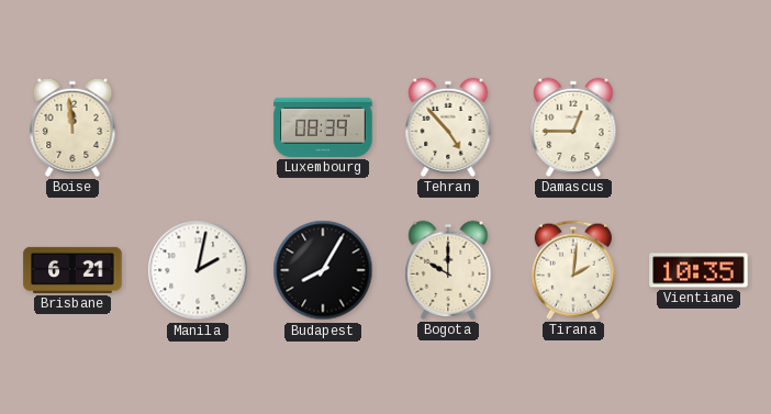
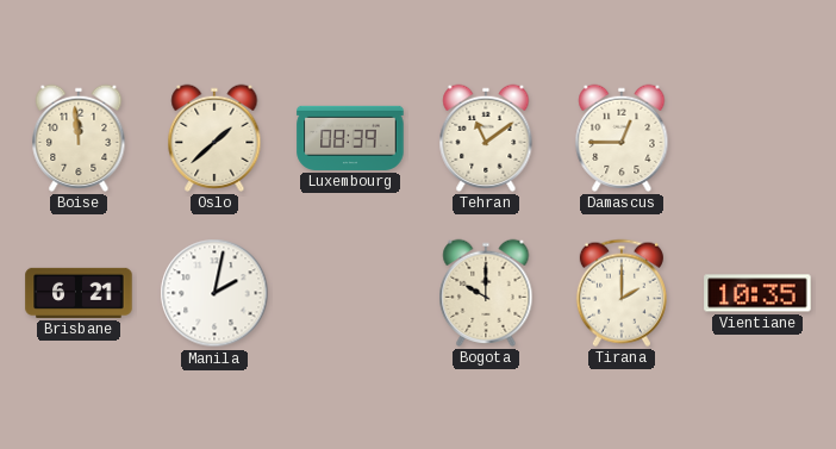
Oslo: none -> 1:38 (214, 138)
Tehran: 4:53 -> 11:09 (486, 138)
Budapest: 8:05 -> none (323, 270)
Tirana: 2:01 -> 2:00 (622, 293)
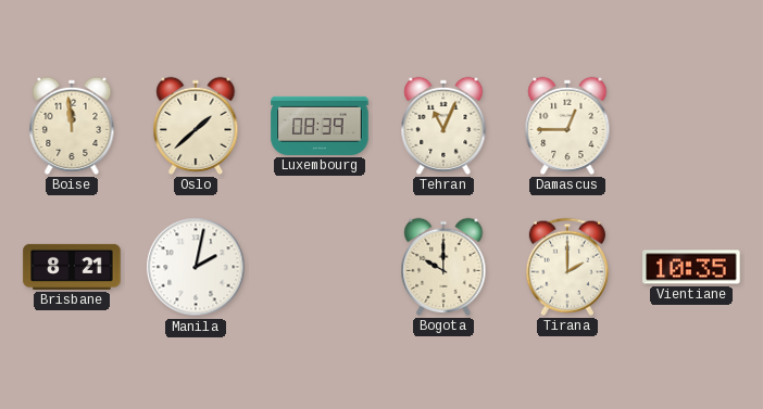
Tehran: 11:09 -> 11:04 (443, 126)
Brisbane: 6:21 -> 8:21 (72, 267)
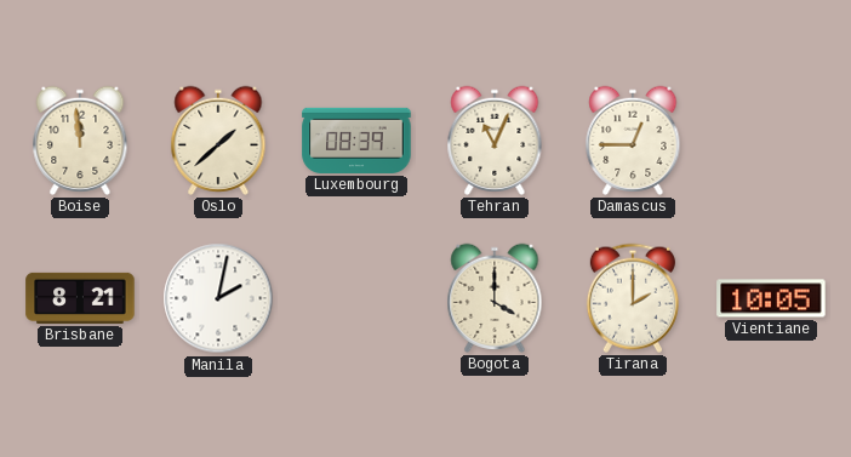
Bogota: 10:00 -> 4:00 (495, 298)
Vientiane: 10:35 -> 10:05 (771, 298)
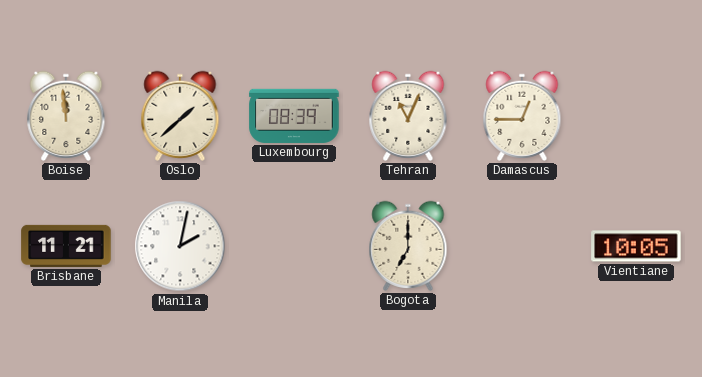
Brisbane: 8:21 -> 11:21 (66, 246)
Bogota: 4:00 -> 7:00 (408, 246)
Tirana: 2:00 -> none (633, 298)
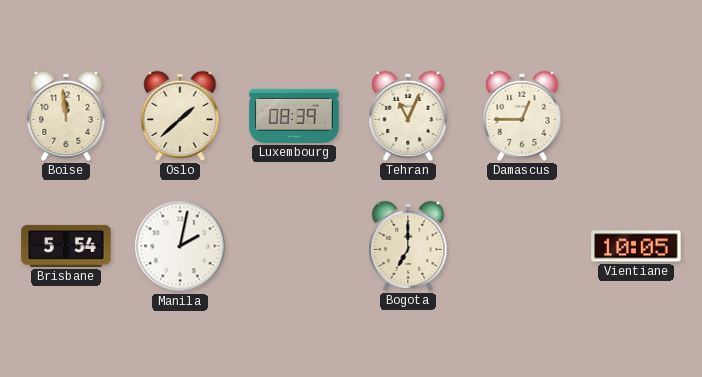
Brisbane: 11:21 -> 5:54 (66, 246)
